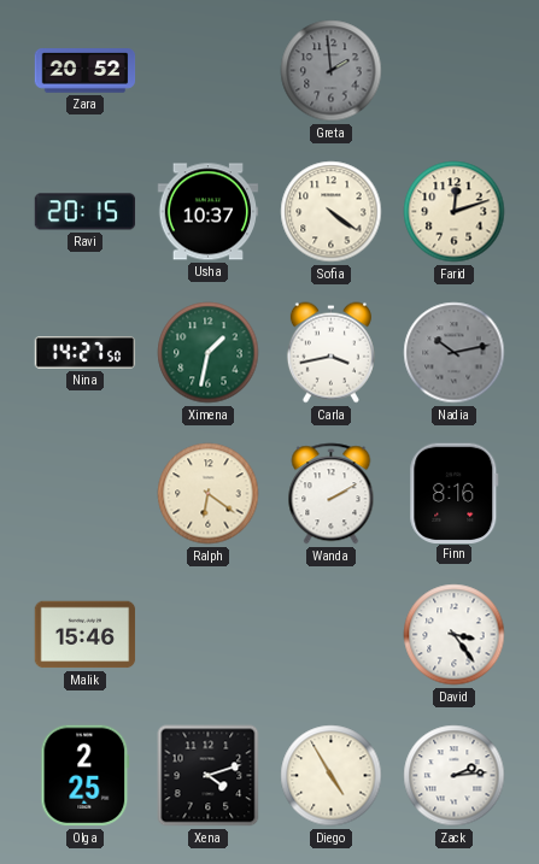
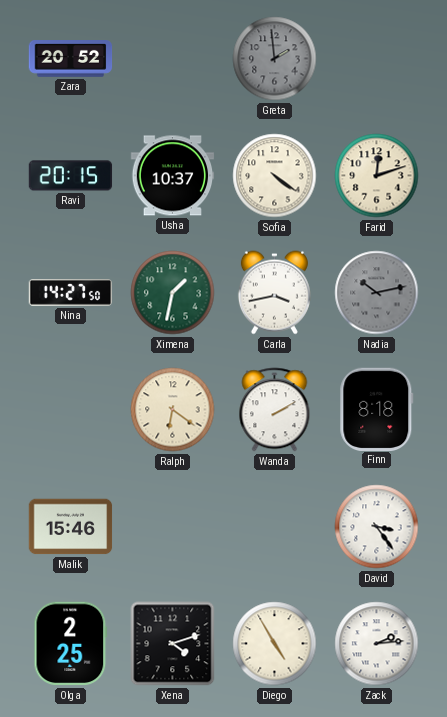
Finn: 8:16 -> 8:18 (377, 409)
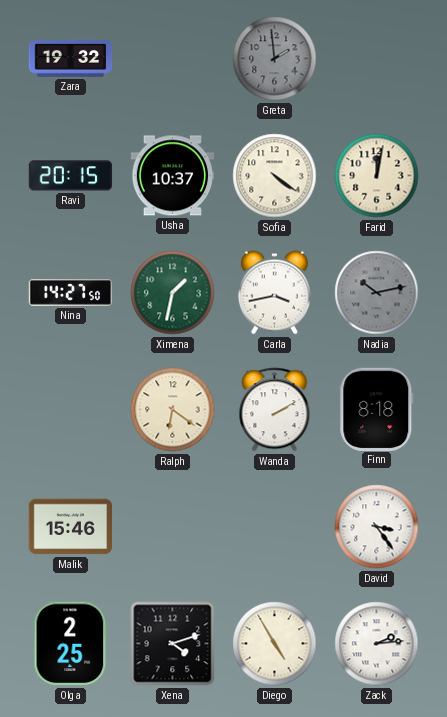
Zara: 20:52 -> 19:32 (71, 59)
Farid: 12:12 -> 12:02 (377, 176)
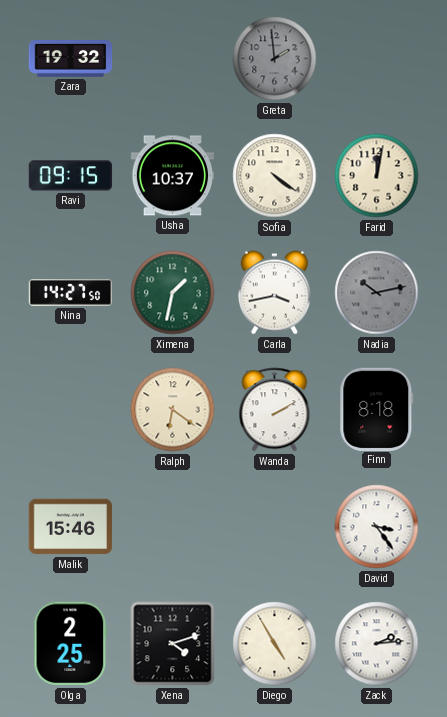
Ravi: 20:15 -> 09:15 (71, 176)
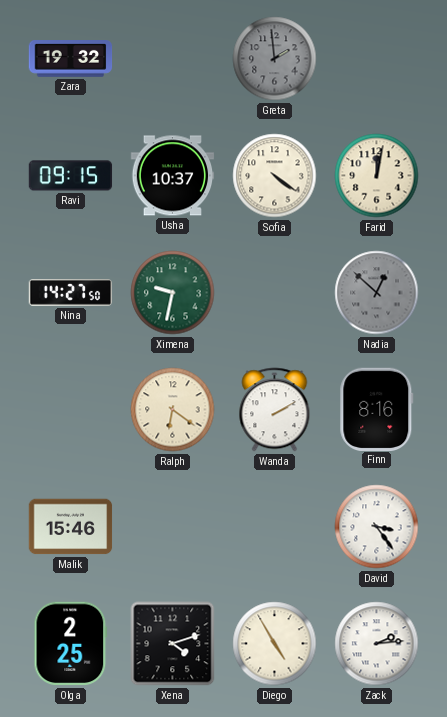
Ximena: 1:32 -> 9:32 (173, 293)
Carla: 3:43 -> none (274, 293)
Nadia: 10:13 -> 12:52 (377, 293)
Finn: 8:18 -> 8:16 (377, 409)
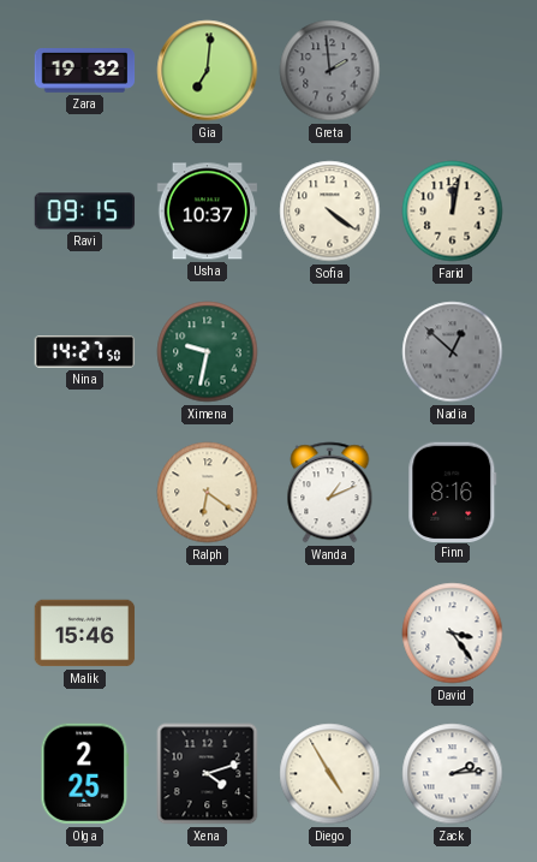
Gia: none -> 7:01 (208, 71)
Wanda: 2:10 -> 1:11 (330, 493)
